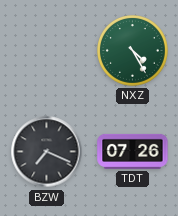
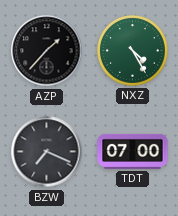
AZP: none -> 1:37 (47, 51)
TDT: 07:26 -> 07:00 (133, 151)
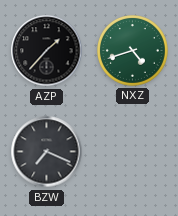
NXZ: 4:25 -> 4:42 (133, 51)
TDT: 07:00 -> none (133, 151)
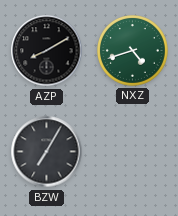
AZP: 1:37 -> 8:10 (47, 51)
BZW: 7:19 -> 7:05 (47, 152)
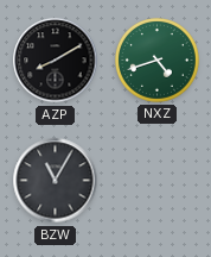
BZW: 7:05 -> 11:05 (56, 181)
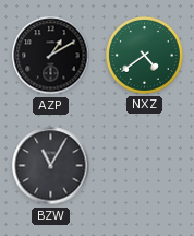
AZP: 8:10 -> 1:10 (51, 56)
NXZ: 4:42 -> 4:39 (145, 56)
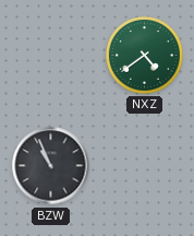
AZP: 1:10 -> none (51, 56)
BZW: 11:05 -> 10:56 (51, 166)
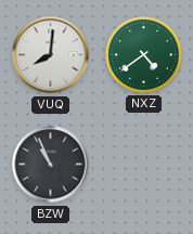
VUQ: none -> 8:01 (51, 55)
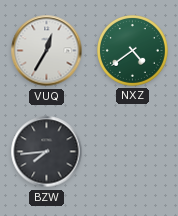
VUQ: 8:01 -> 12:35 (47, 51)
BZW: 10:56 -> 7:44 (47, 152)
